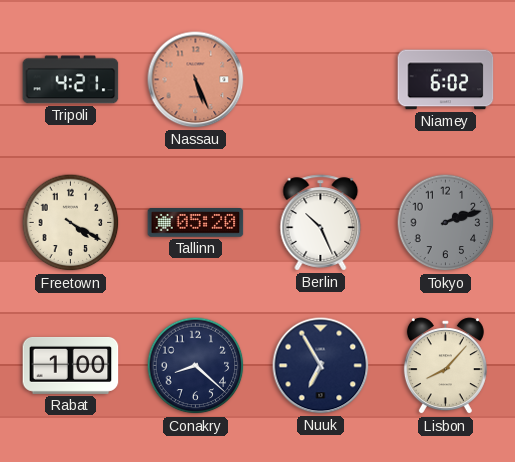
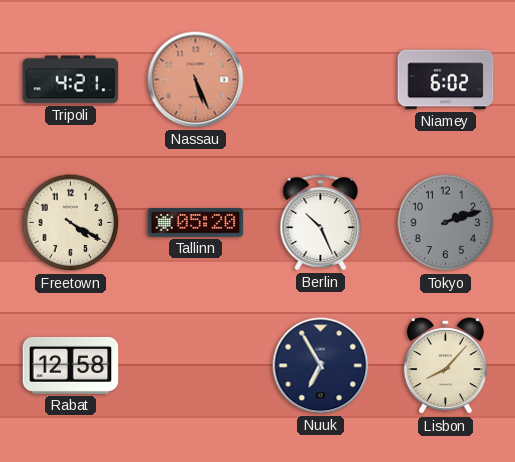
Rabat: 1:00 -> 12:58 (71, 365)
Conakry: 8:22 -> none (196, 366)
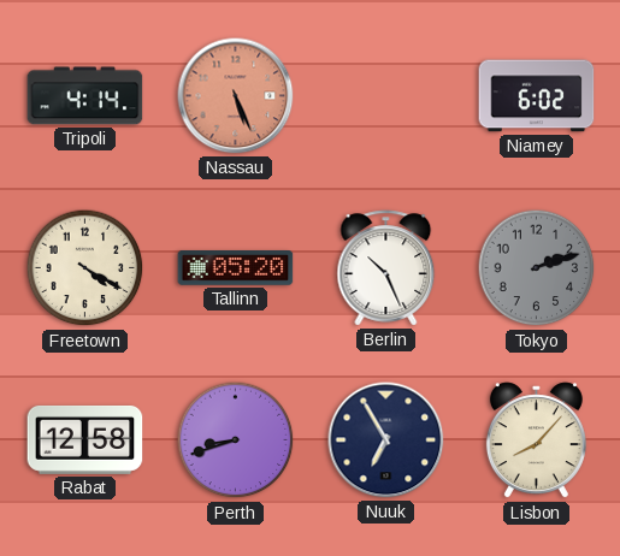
Tripoli: 4:21 -> 4:14 (85, 96)
Perth: none -> 8:42 (236, 440)
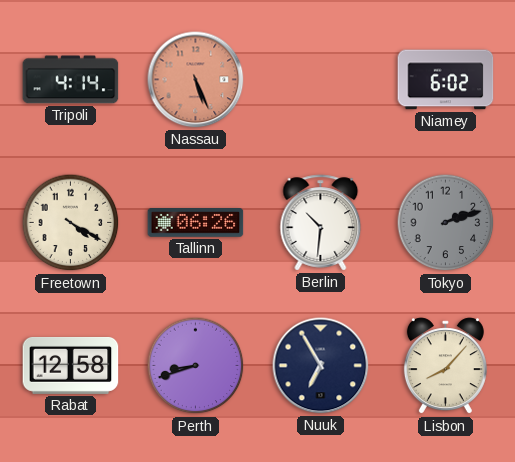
Tallinn: 05:20 -> 06:26 (196, 223)
Berlin: 10:26 -> 10:31 (321, 223)
